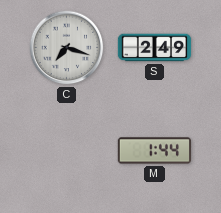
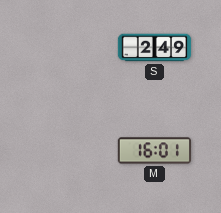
C: 7:18 -> none (67, 48)
M: 1:44 -> 16:01 (155, 151)
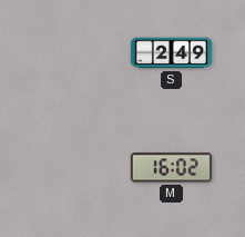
M: 16:01 -> 16:02 (172, 168)
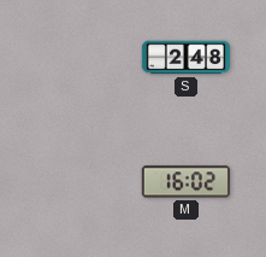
S: 2:49 -> 2:48 (187, 58)
